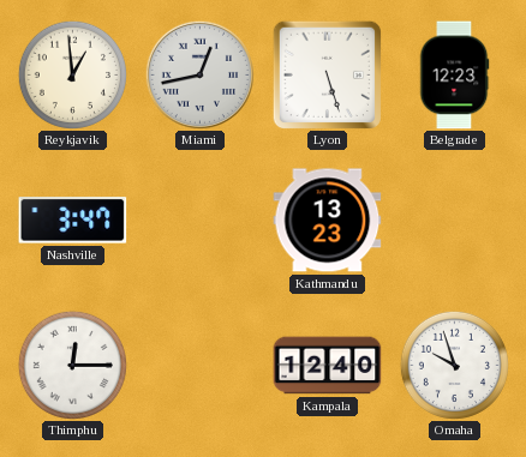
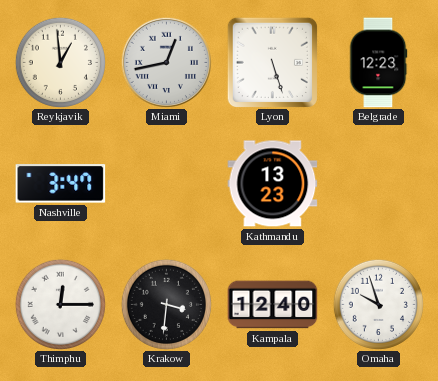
Krakow: none -> 3:31 (166, 304)
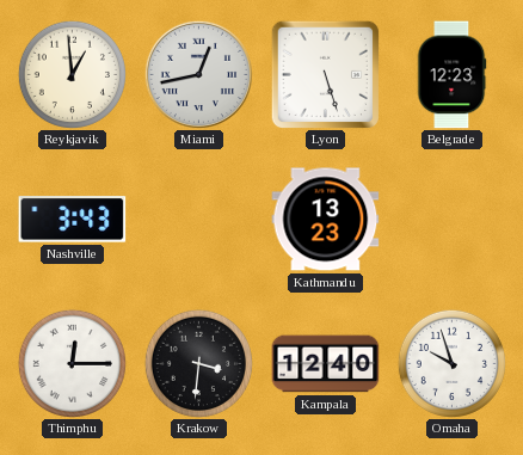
Nashville: 3:47 -> 3:43 (73, 220)
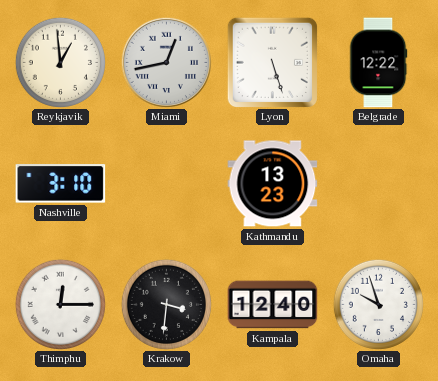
Belgrade: 12:23 -> 12:22 (378, 63)
Nashville: 3:43 -> 3:10 (61, 184)
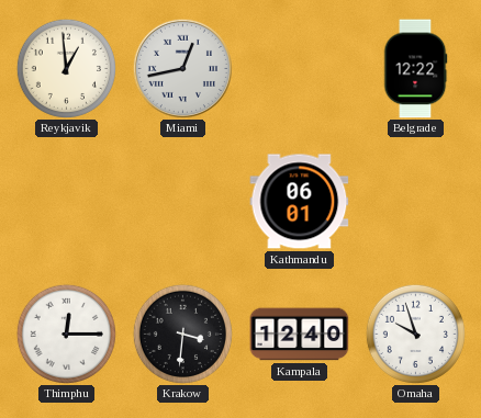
Lyon: 5:27 -> none (272, 62)
Nashville: 3:10 -> none (61, 184)
Kathmandu: 13:23 -> 06:01 (300, 202)
